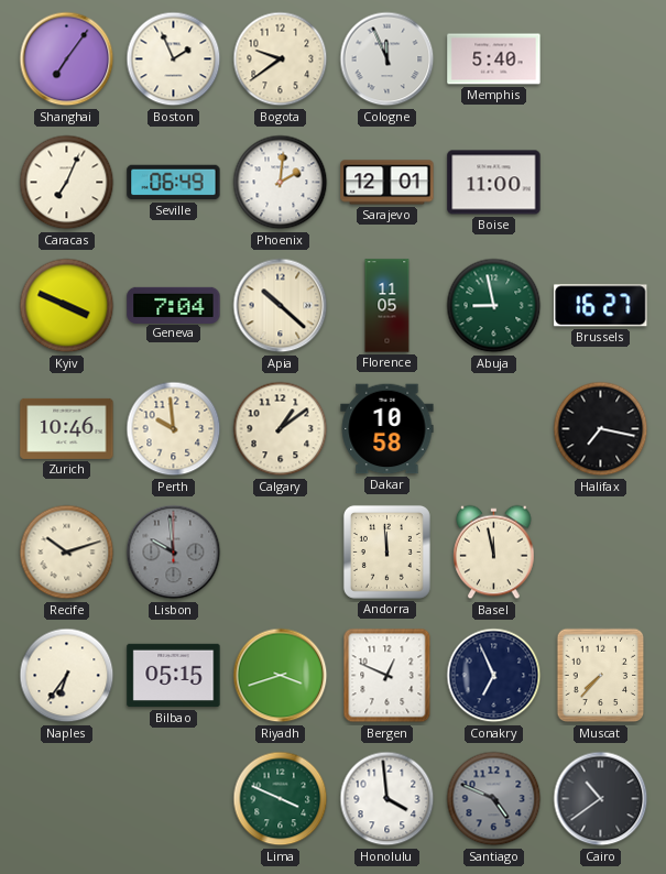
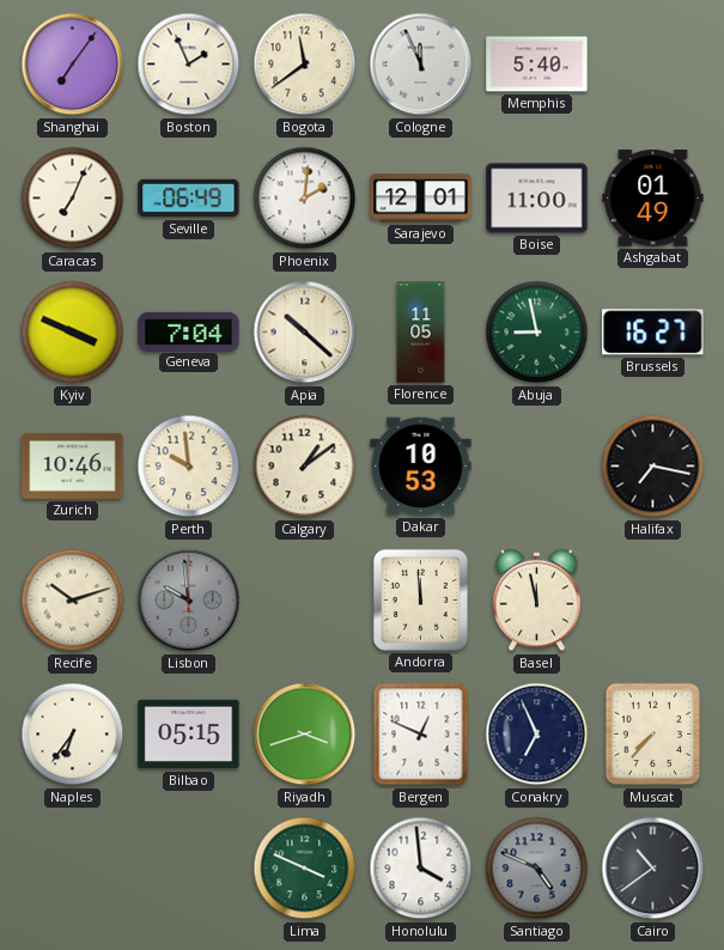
Bogota: 9:39 -> 11:39 (305, 65)
Ashgabat: none -> 01:49 (653, 199)
Dakar: 10:58 -> 10:53 (421, 467)
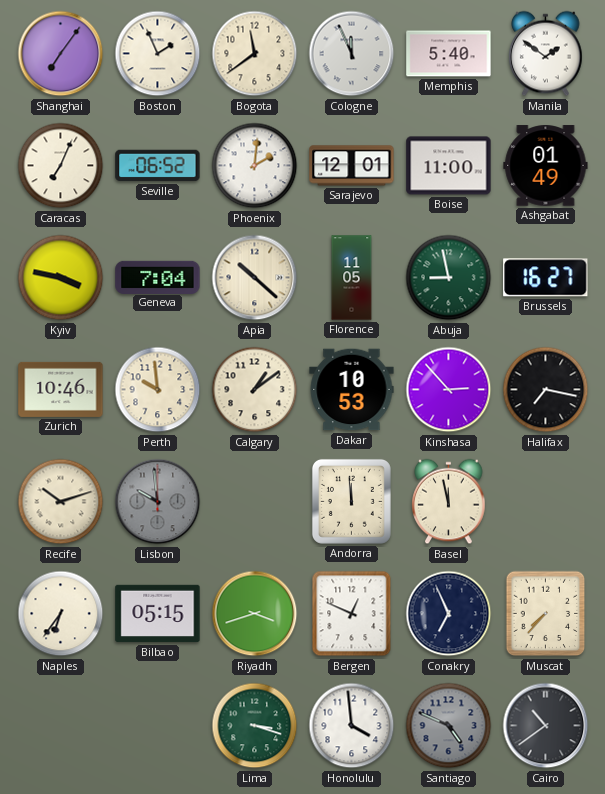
Manila: none -> 1:51 (546, 54)
Seville: 06:49 -> 06:52 (158, 166)
Kyiv: 3:49 -> 3:47 (61, 278)
Kinshasa: none -> 2:53 (449, 390)
Lima: 3:49 -> 3:18 (255, 726)
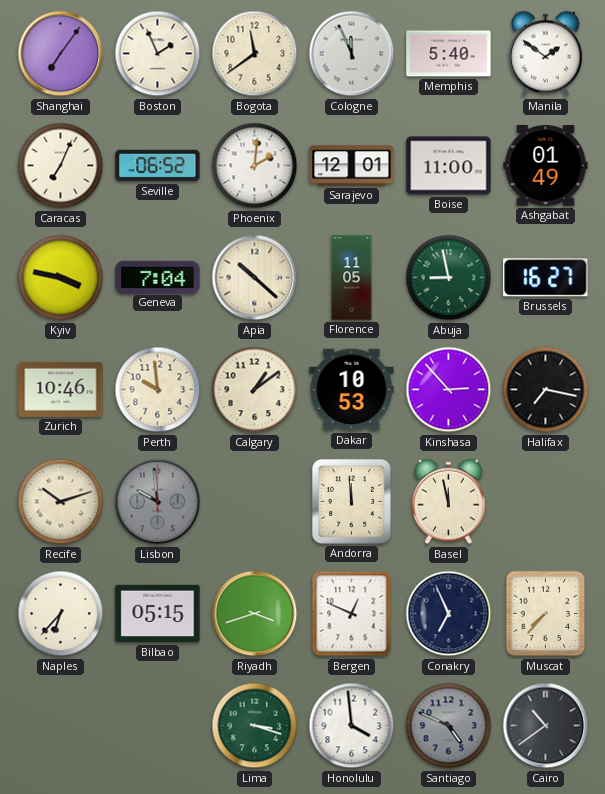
Naples: 6:36 -> 6:37 (61, 614)
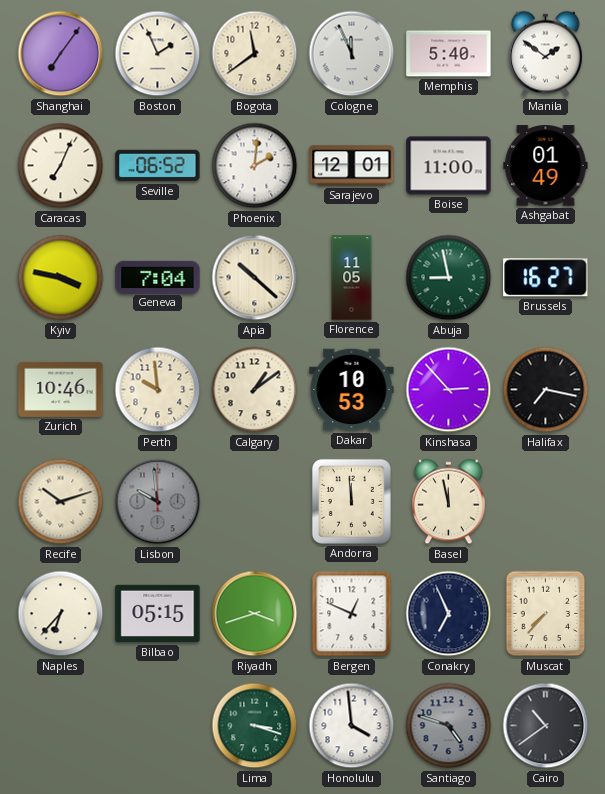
Santiago: 4:49 -> 4:48 (449, 726)
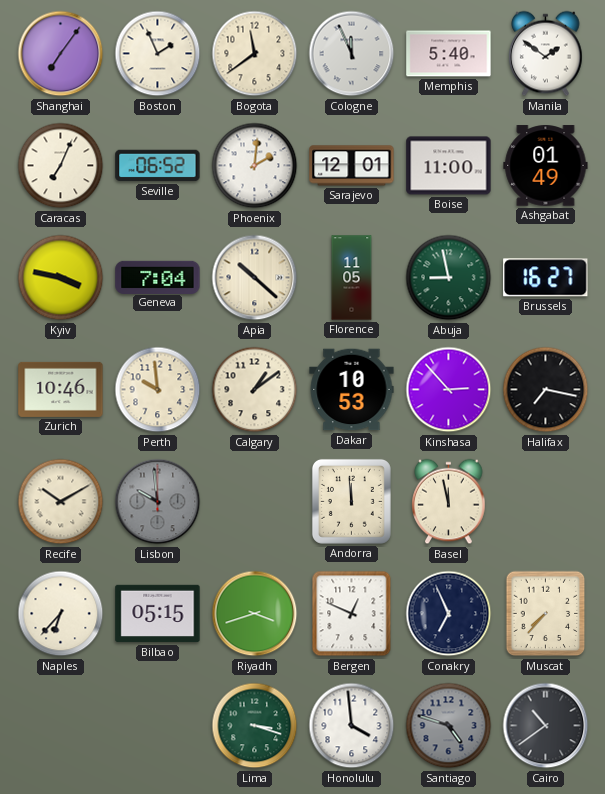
Recife: 10:12 -> 10:10 (61, 502)
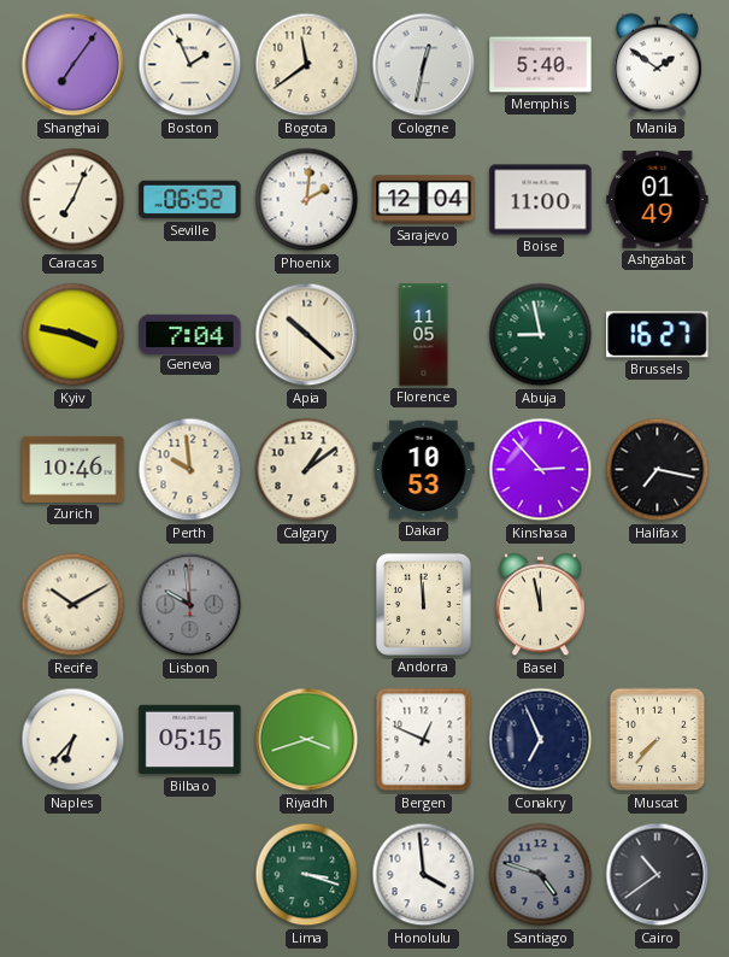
Cologne: 11:56 -> 12:32 (424, 65)
Sarajevo: 12:01 -> 12:04 (424, 200)
